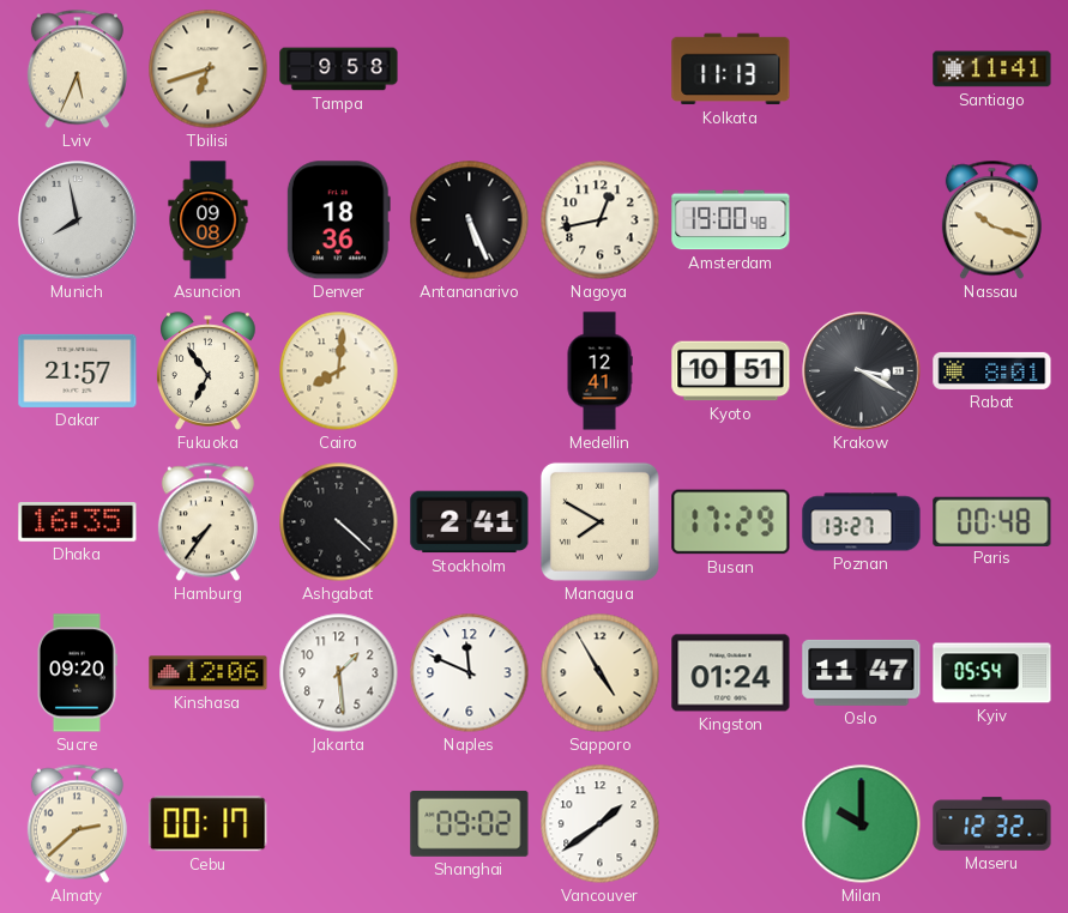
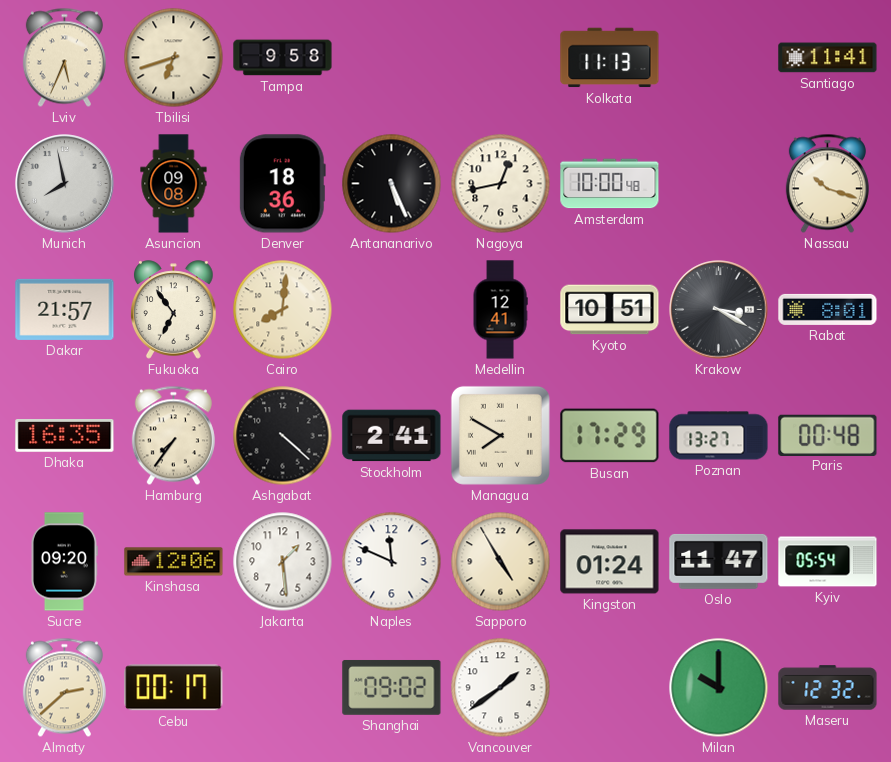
Amsterdam: 19:00 -> 10:00 (610, 184)
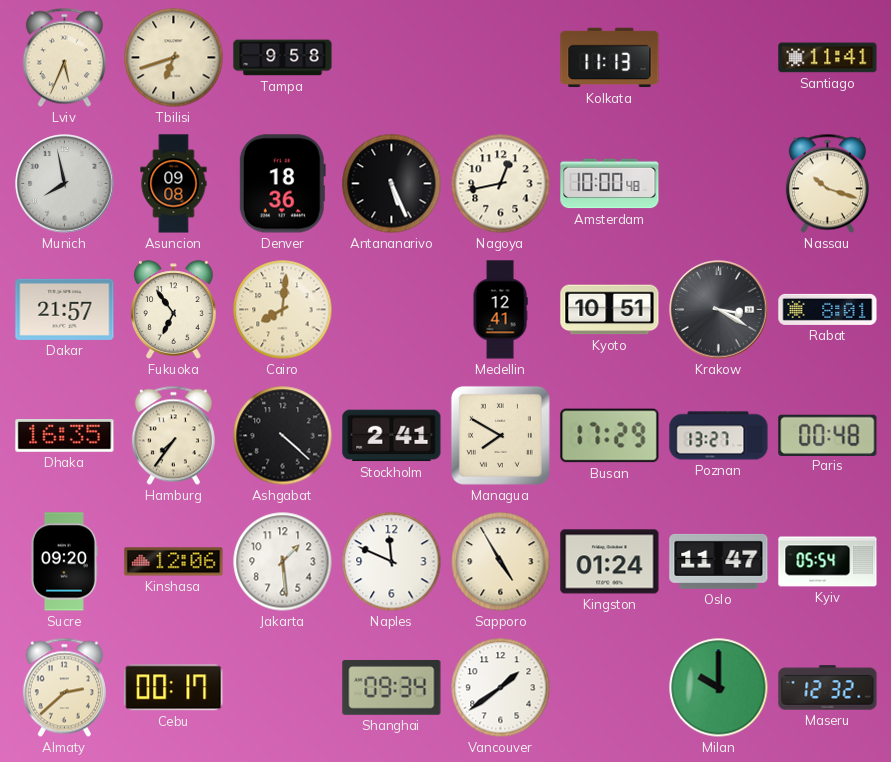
Shanghai: 09:02 -> 09:34 (392, 687)
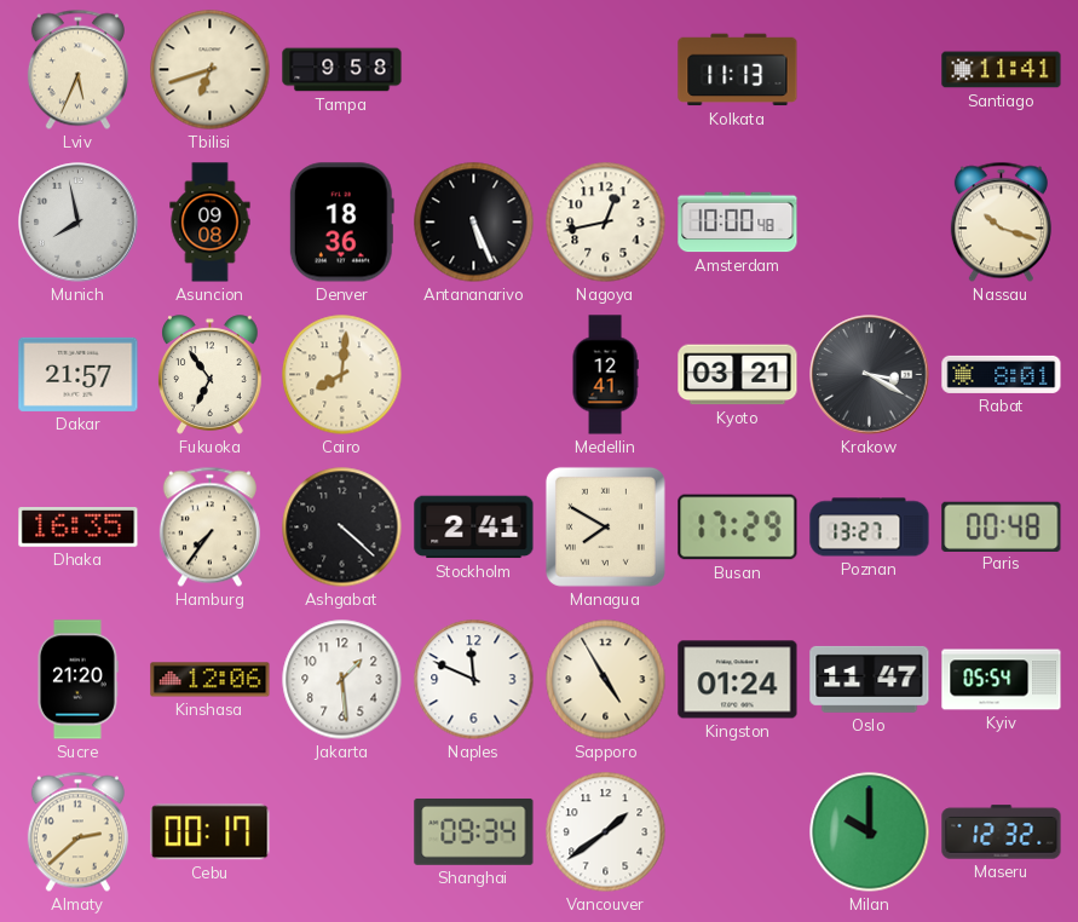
Kyoto: 10:51 -> 03:21 (738, 375)
Sucre: 09:20 -> 21:20 (77, 680)
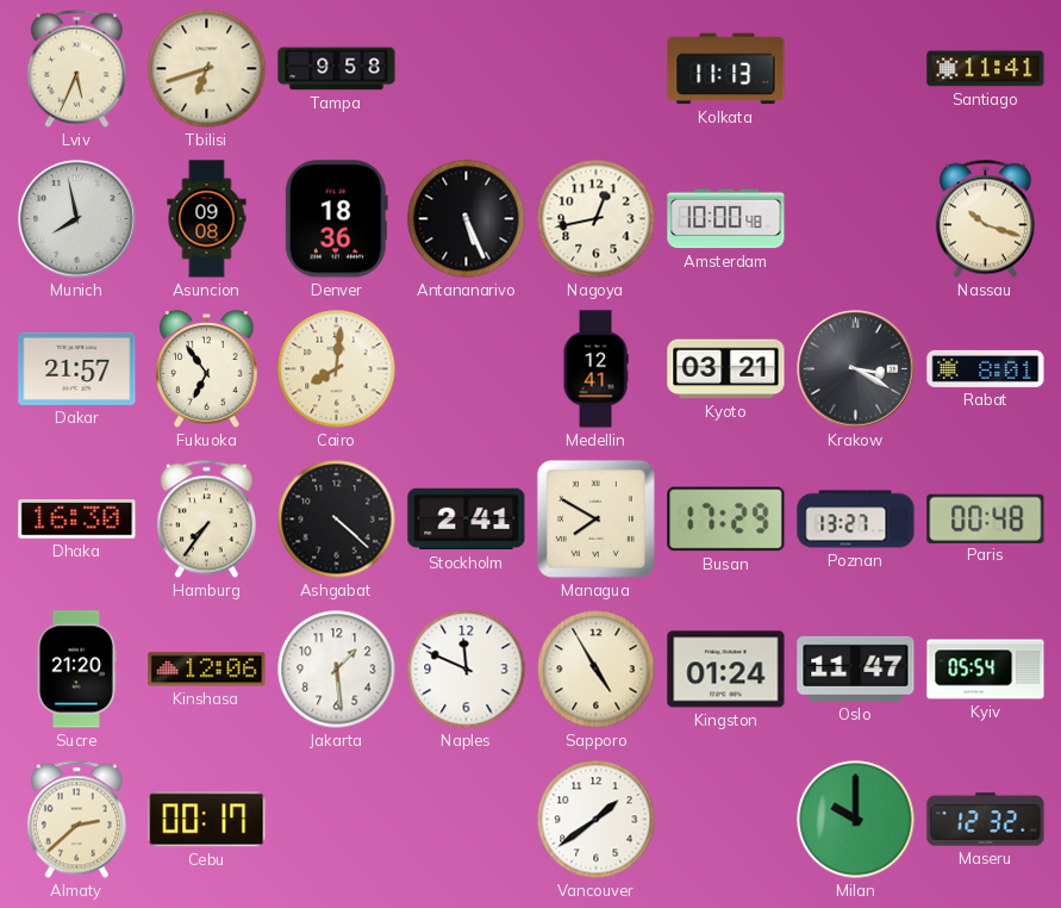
Dhaka: 16:35 -> 16:30 (77, 520)
Shanghai: 09:34 -> none (474, 831)
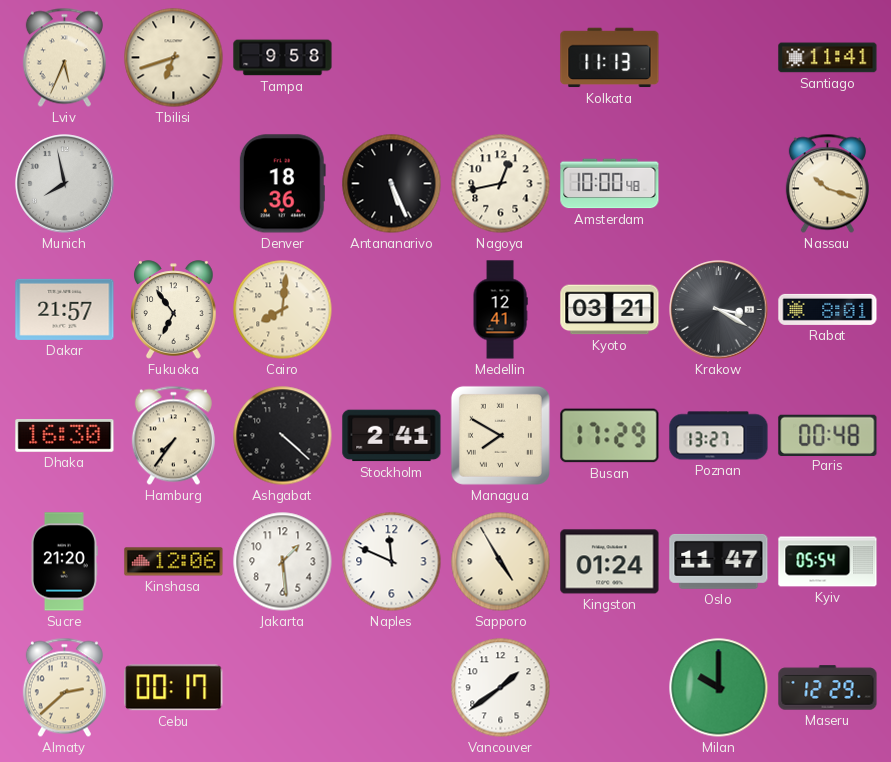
Asuncion: 09:08 -> none (207, 219)
Maseru: 12:32 -> 12:29 (828, 688)
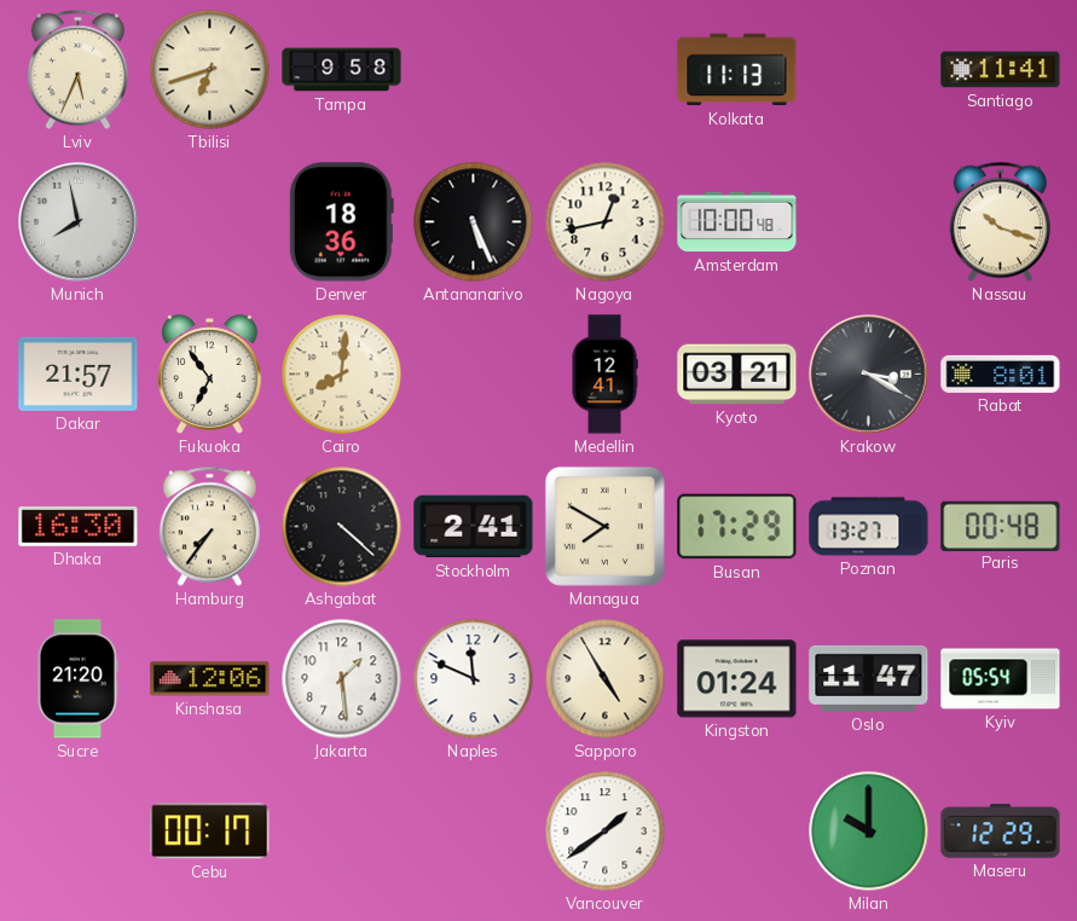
Almaty: 2:38 -> none (64, 688)
